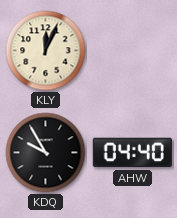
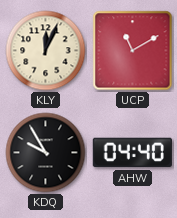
UCP: none -> 11:10 (133, 51)
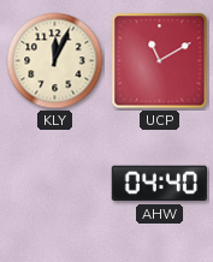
KDQ: 9:55 -> none (46, 153)
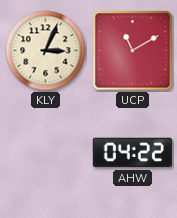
KLY: 12:04 -> 3:04 (46, 51)
AHW: 04:40 -> 04:22 (132, 153)
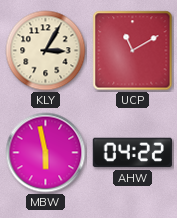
KLY: 3:04 -> 3:05 (46, 51)
MBW: none -> 5:58 (46, 153)
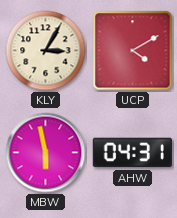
UCP: 11:10 -> 4:10 (133, 51)
AHW: 04:22 -> 04:31 (132, 153)
